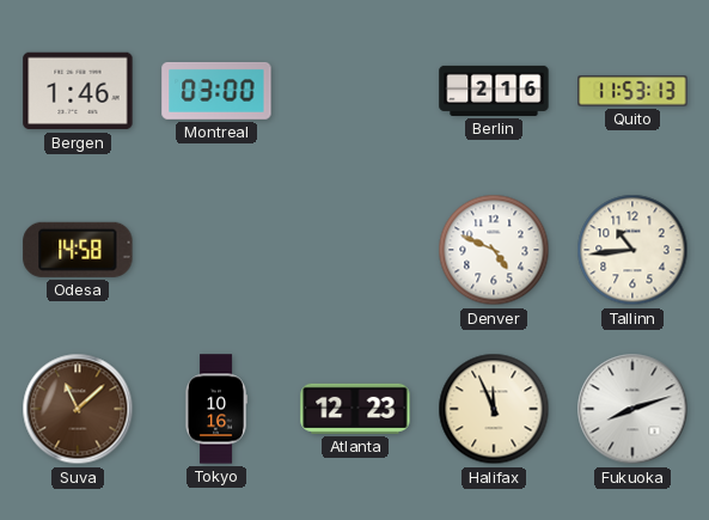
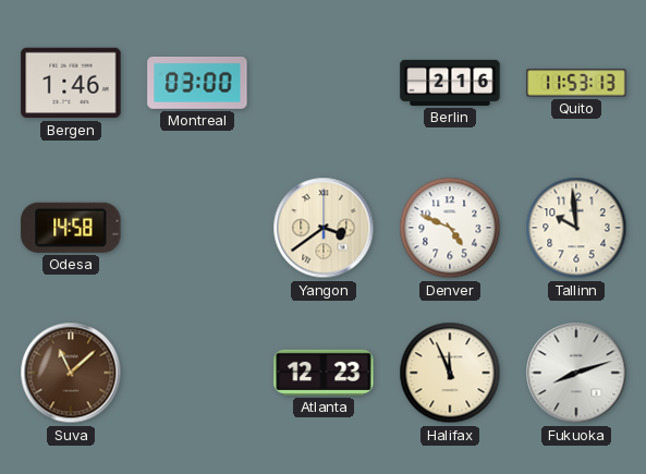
Yangon: none -> 3:39 (324, 228)
Tallinn: 10:44 -> 9:59 (576, 228)
Tokyo: 10:16 -> none (216, 409)
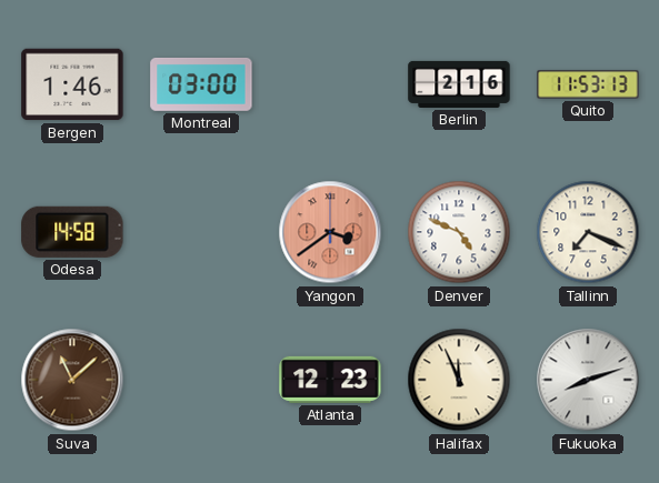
Yangon dial: cream -> salmon (330, 232)
Tallinn: 9:59 -> 7:19 (588, 232)
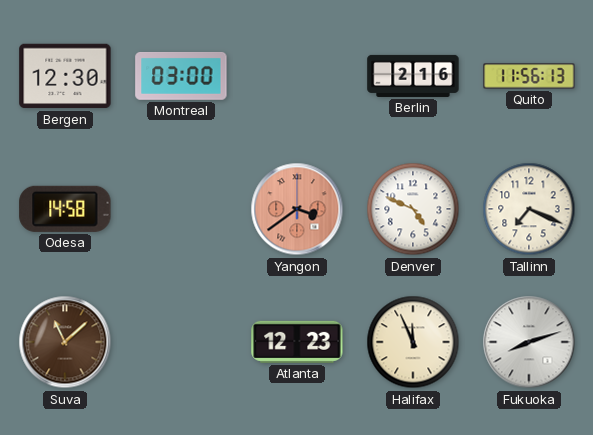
Bergen: 1:46 -> 12:30 (65, 76)
Quito: 11:53 -> 11:56 (529, 76)
